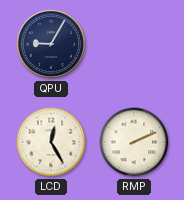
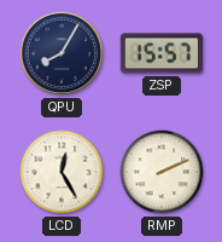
QPU: 9:05 -> 8:05 (62, 53)
ZSP: none -> 15:57 (162, 53)
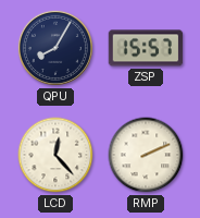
LCD: 12:25 -> 12:23 (55, 155)
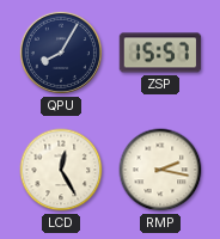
LCD: 12:23 -> 12:25 (61, 170)
RMP: 2:11 -> 2:17 (160, 170)
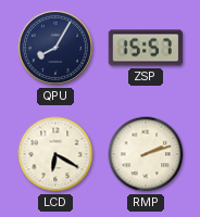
LCD: 12:25 -> 6:20 (55, 154)
RMP: 2:17 -> 2:12 (146, 154)
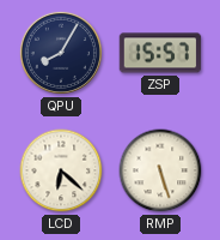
LCD: 6:20 -> 6:22 (61, 170)
RMP: 2:12 -> 5:27 (160, 170)
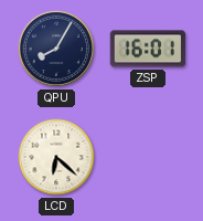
ZSP: 15:57 -> 16:01 (148, 49)
RMP: 5:27 -> none (160, 170)
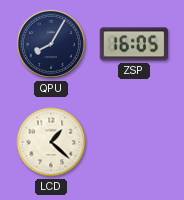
ZSP: 16:01 -> 16:05 (134, 44)
LCD: 6:22 -> 1:22 (51, 142)
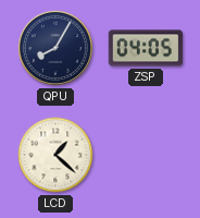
ZSP: 16:05 -> 04:05 (146, 48)
